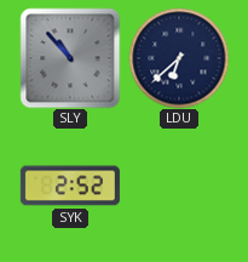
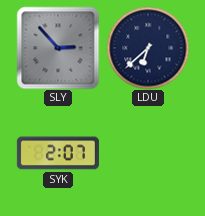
SLY: 10:53 -> 2:53 (58, 48)
SYK: 2:52 -> 2:07 (58, 153)
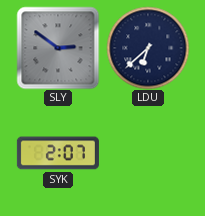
SLY: 2:53 -> 2:51 (58, 48)
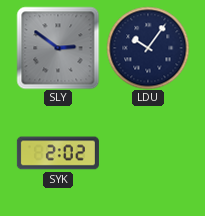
LDU: 6:38 -> 10:06 (148, 48)
SYK: 2:07 -> 2:02 (58, 153)
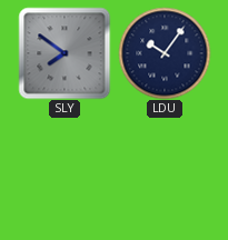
SLY: 2:51 -> 7:51 (65, 53)
SYK: 2:02 -> none (58, 153)
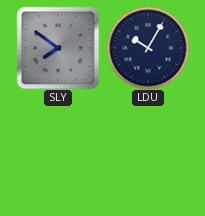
LDU: 10:06 -> 10:05 (148, 48)
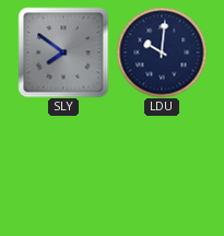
LDU: 10:05 -> 10:01 (162, 52)
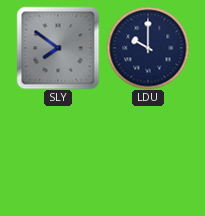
LDU: 10:01 -> 10:00 (148, 48)
